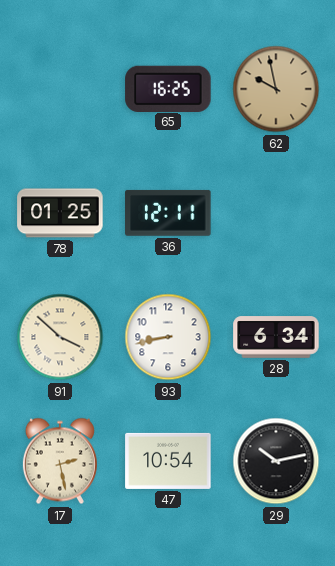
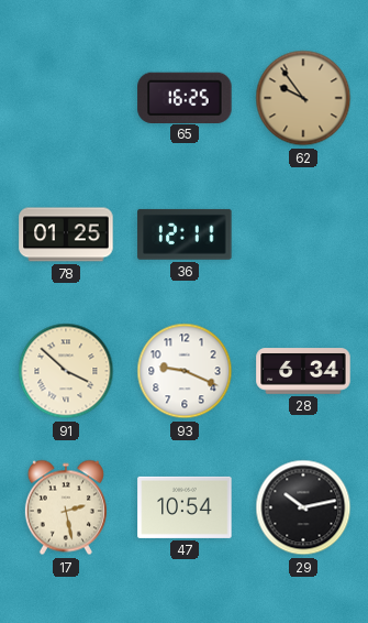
62: 9:58 -> 9:54 (303, 98)
93: 8:43 -> 9:19 (185, 371)
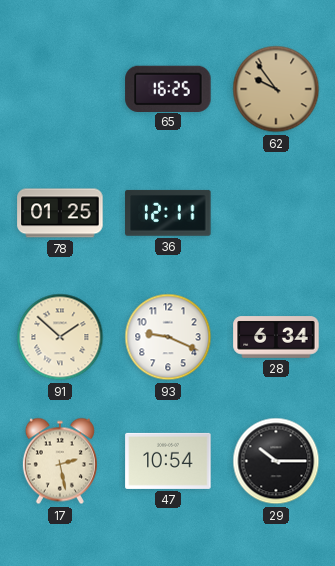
91: 3:52 -> 1:52 (60, 337)
29: 10:13 -> 10:15 (276, 461)
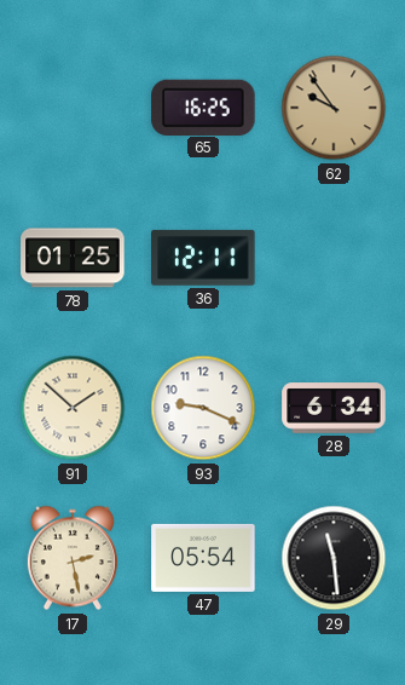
47: 10:54 -> 05:54 (203, 558)
29: 10:15 -> 11:29 (334, 558)
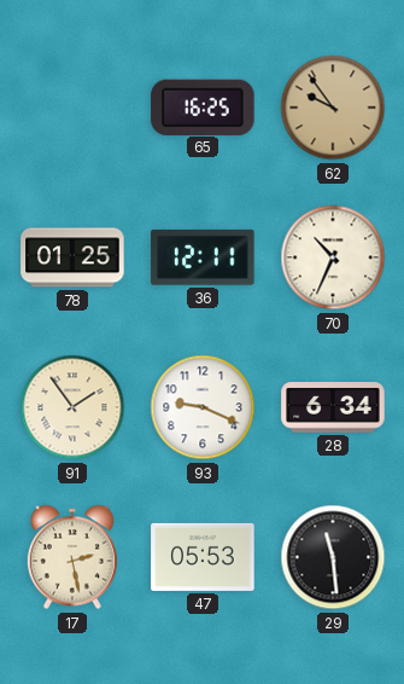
70: none -> 10:34 (333, 257)
91: 1:52 -> 1:54 (72, 407)
47: 05:54 -> 05:53 (203, 557)
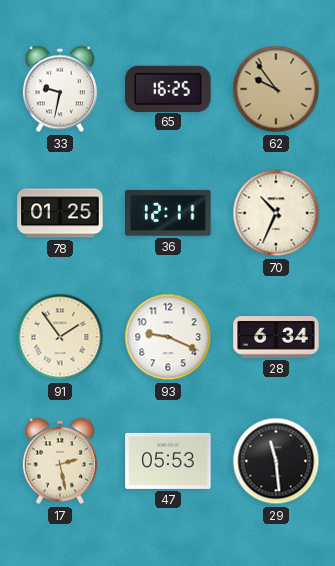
33: none -> 9:32 (60, 89)
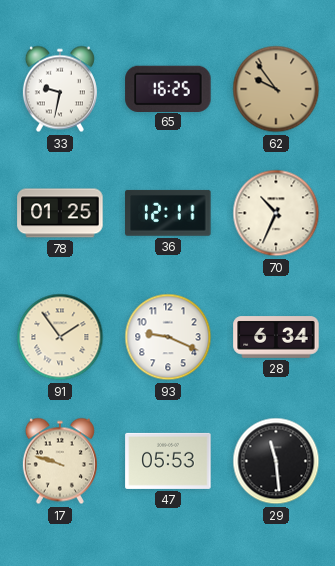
17: 2:28 -> 9:48 (60, 461)
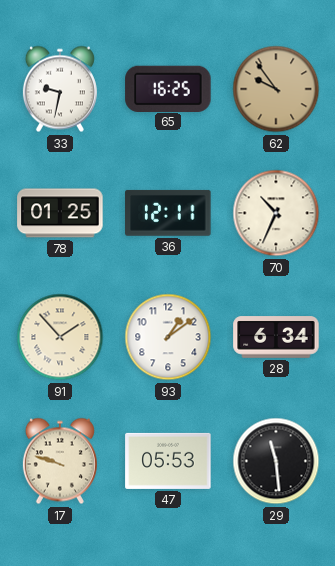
91: 1:54 -> 1:53 (60, 337)
93: 9:19 -> 1:09 (168, 337)
